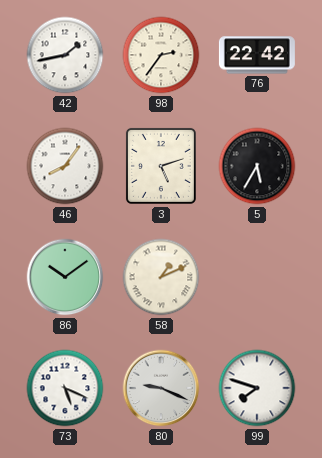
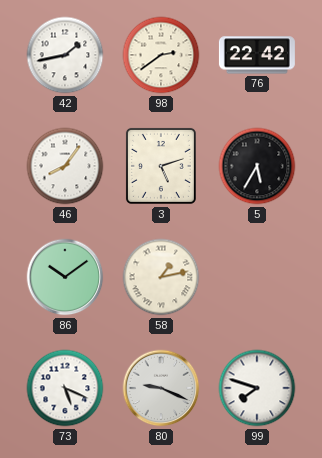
98: 2:36 -> 2:39 (161, 55)
58: 1:11 -> 1:13 (161, 277)
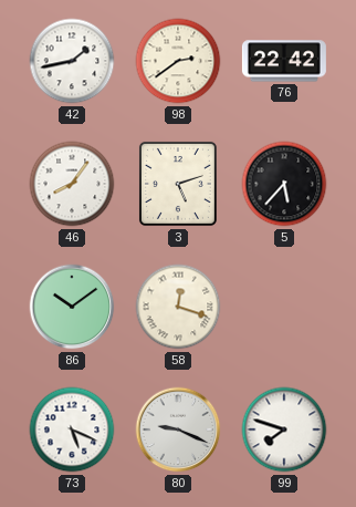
5: 5:35 -> 5:37 (284, 184)
58: 1:13 -> 12:18 (178, 307)
